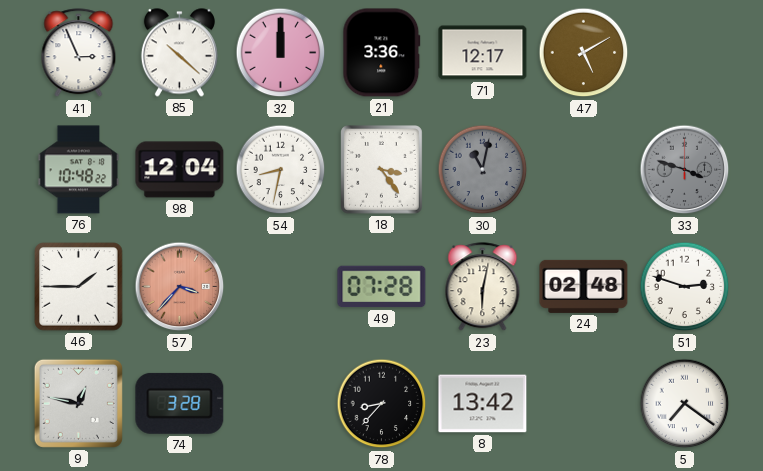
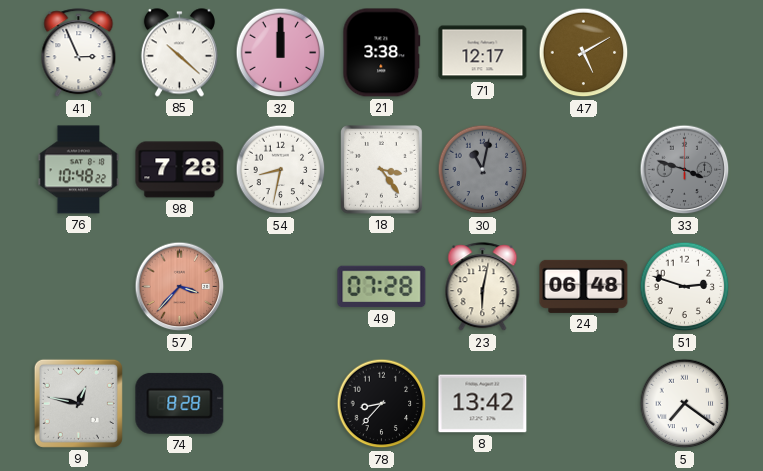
21: 3:36 -> 3:38 (382, 53)
98: 12:04 -> 7:28 (180, 170)
46: 1:45 -> none (79, 287)
24: 02:48 -> 06:48 (584, 286)
74: 3:28 -> 8:28 (180, 403)
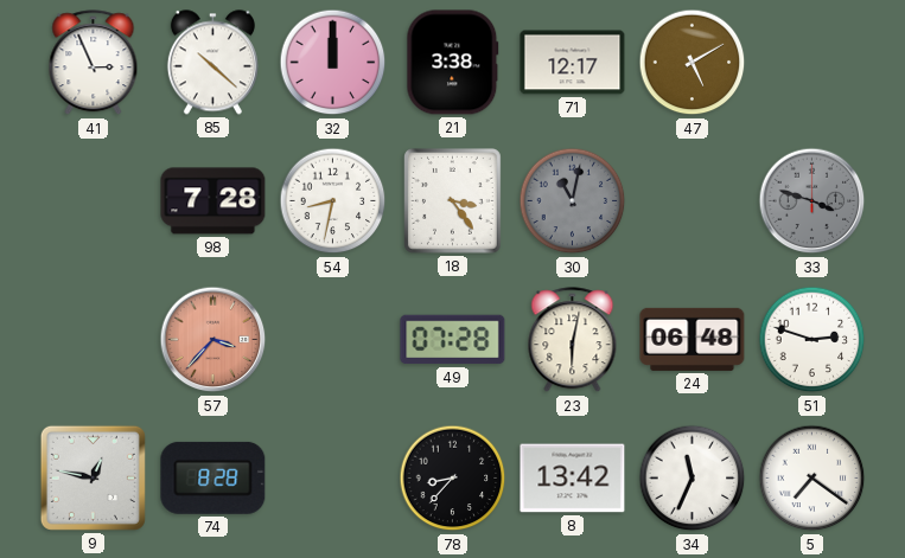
76: 10:48 -> none (79, 170)
34: none -> 11:34 (693, 479)
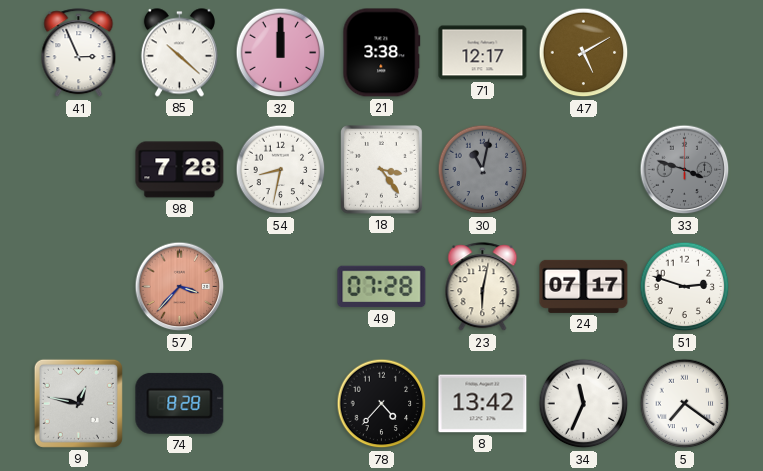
24: 06:48 -> 07:17 (584, 286)
78: 8:37 -> 4:37 (382, 404)
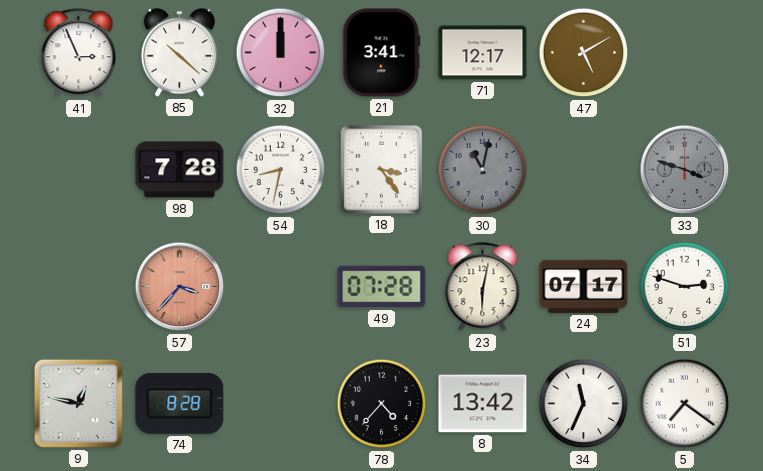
21: 3:38 -> 3:41 (382, 53)
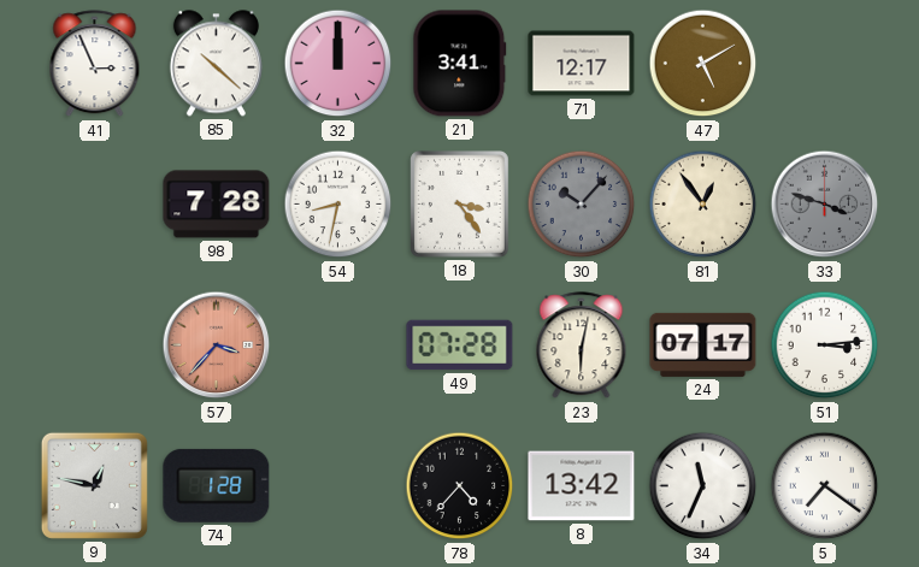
30: 11:02 -> 10:07 (582, 205)
81: none -> 12:54 (703, 205)
51: 2:48 -> 3:14 (825, 345)
74: 8:28 -> 1:28 (217, 485)
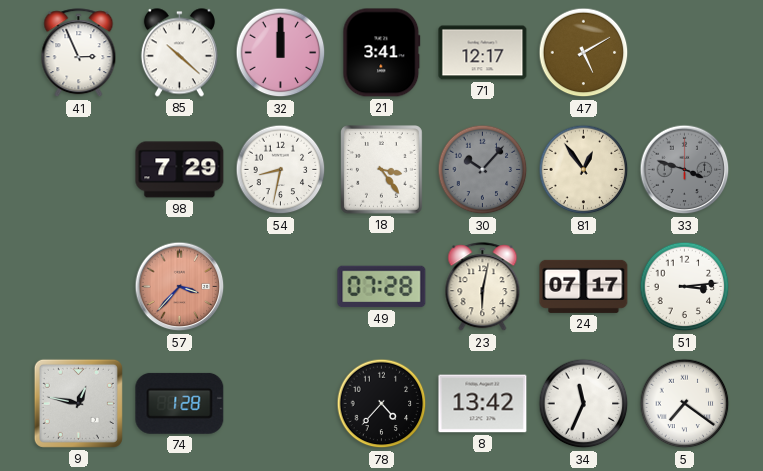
98: 7:28 -> 7:29 (180, 170)
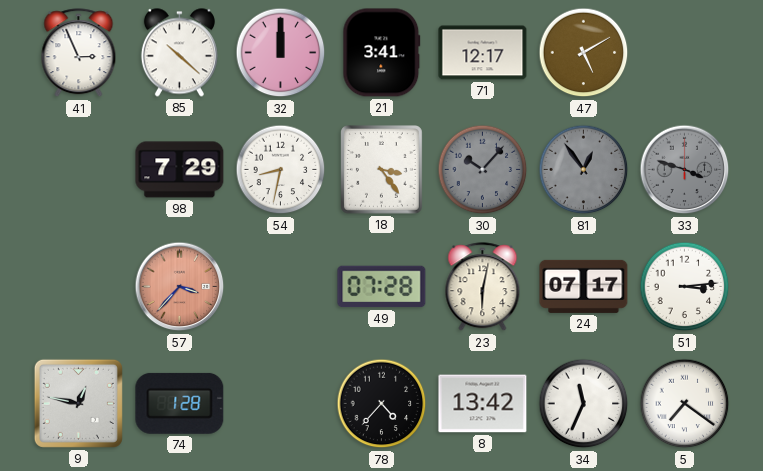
81 dial: cream -> grey (584, 170)
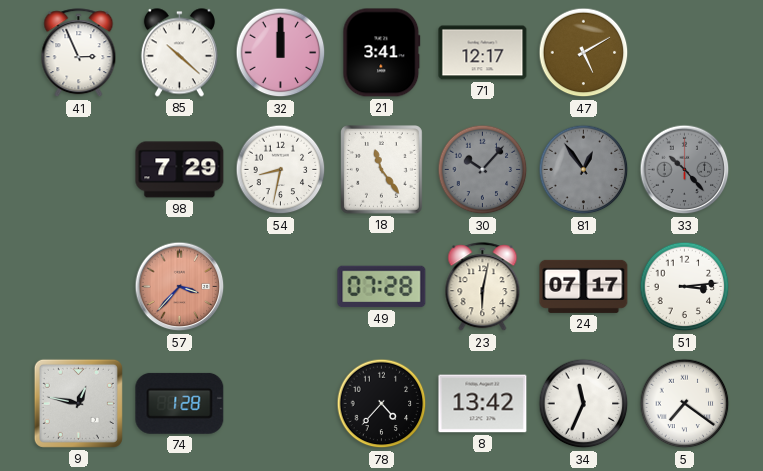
18: 3:24 -> 11:24 (382, 170)
33: 3:48 -> 10:23 (685, 170)
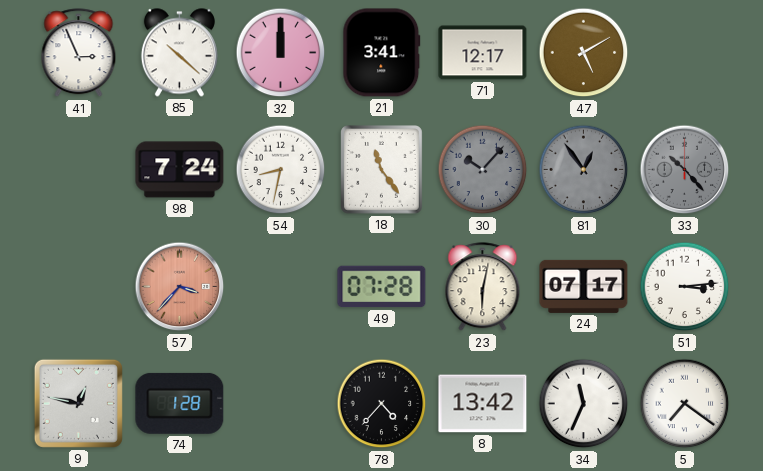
98: 7:29 -> 7:24 (180, 170)
